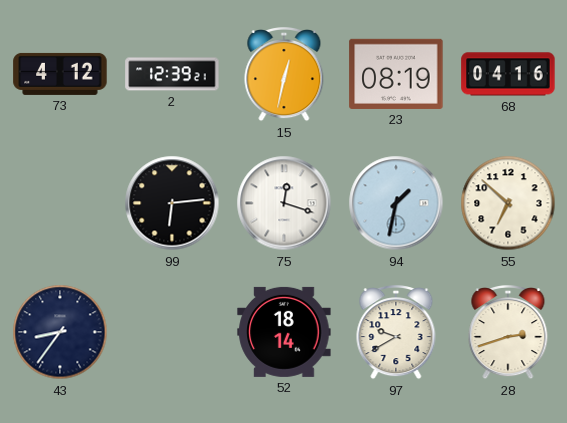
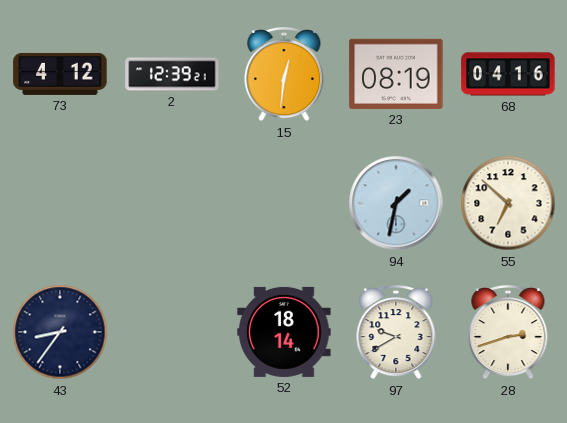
15: 12:32 -> 12:31 (284, 75)
99: 6:14 -> none (172, 203)
75: 12:18 -> none (284, 203)
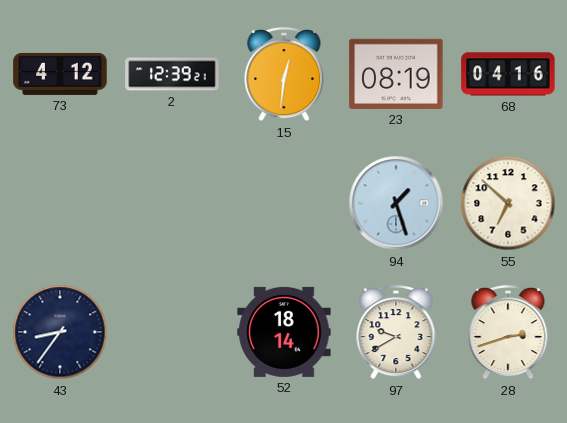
94: 1:32 -> 1:27 (396, 203)
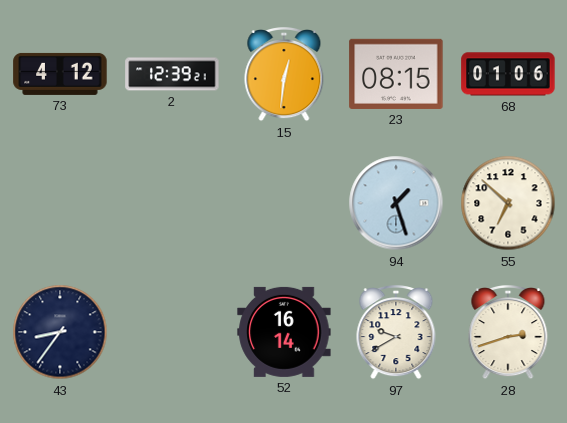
23: 08:19 -> 08:15 (396, 74)
68: 04:16 -> 01:06 (508, 74)
52: 18:14 -> 16:14 (284, 332)
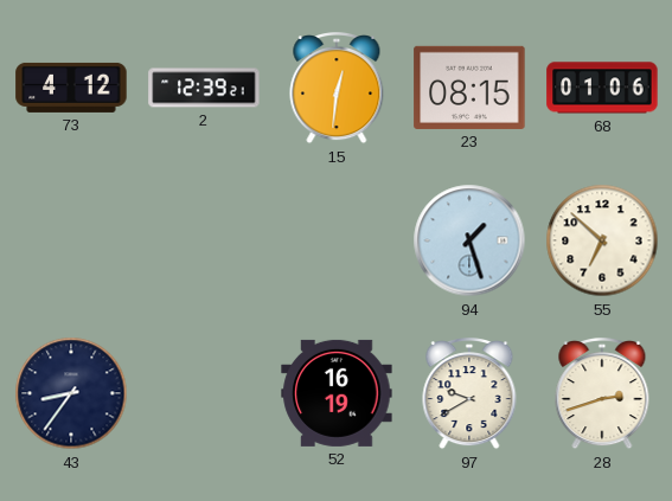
52: 16:14 -> 16:19 (337, 393)
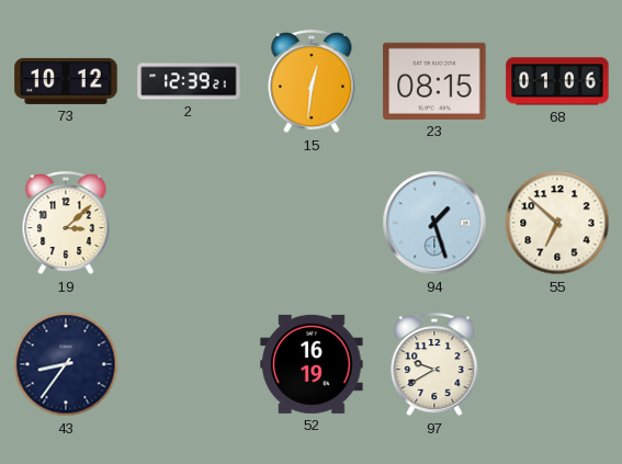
73: 4:12 -> 10:12 (66, 81)
19: none -> 3:08 (66, 224)
28: 2:42 -> none (602, 394)
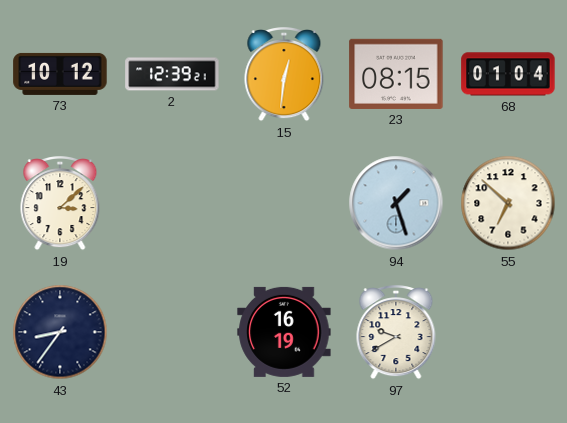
68: 01:06 -> 01:04 (508, 74)
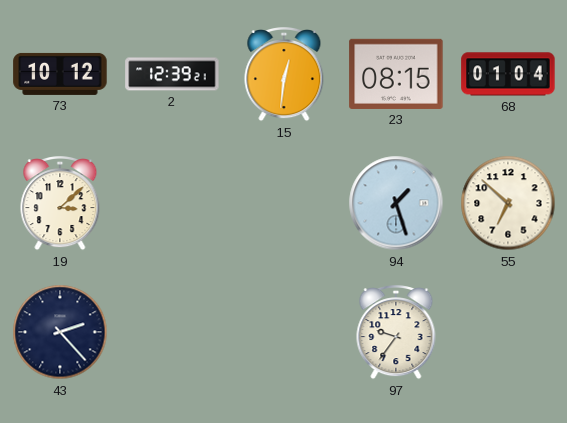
43: 8:36 -> 2:23 (60, 332)
52: 16:19 -> none (284, 332)
97: 9:40 -> 9:36 (396, 333)
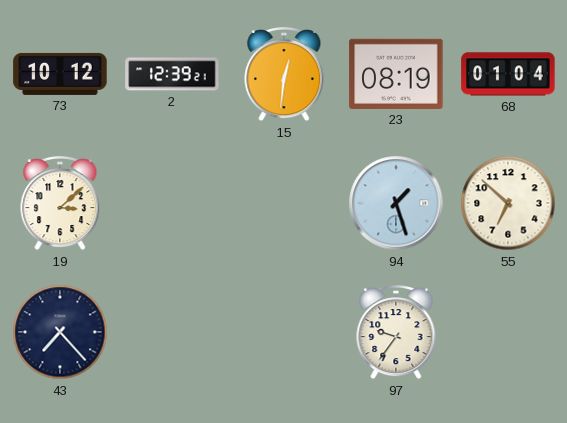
23: 08:15 -> 08:19 (396, 74)
43: 2:23 -> 7:23 (60, 332)
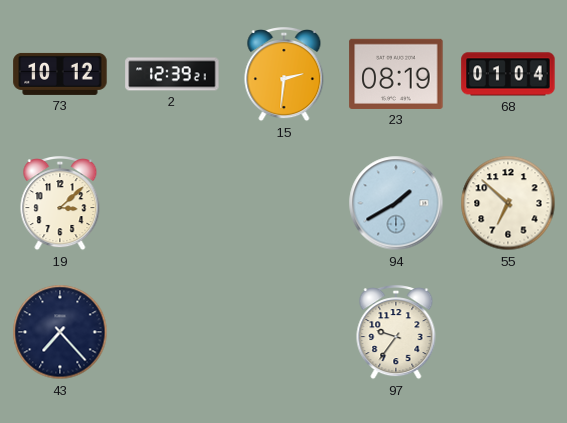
15: 12:31 -> 2:31 (284, 75)
94: 1:27 -> 1:40 (396, 203)
